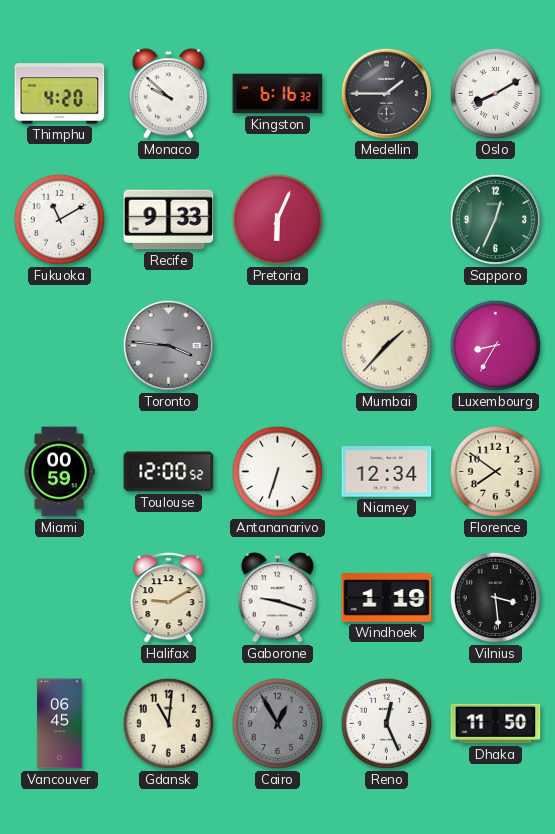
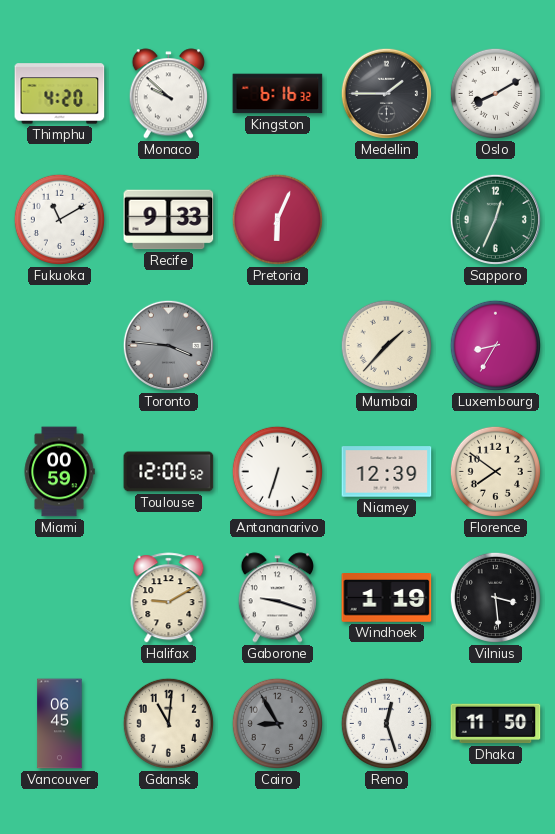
Niamey: 12:34 -> 12:39 (387, 472)
Cairo: 12:55 -> 8:55 (277, 723)
Reno: 12:26 -> 12:27 (386, 723)
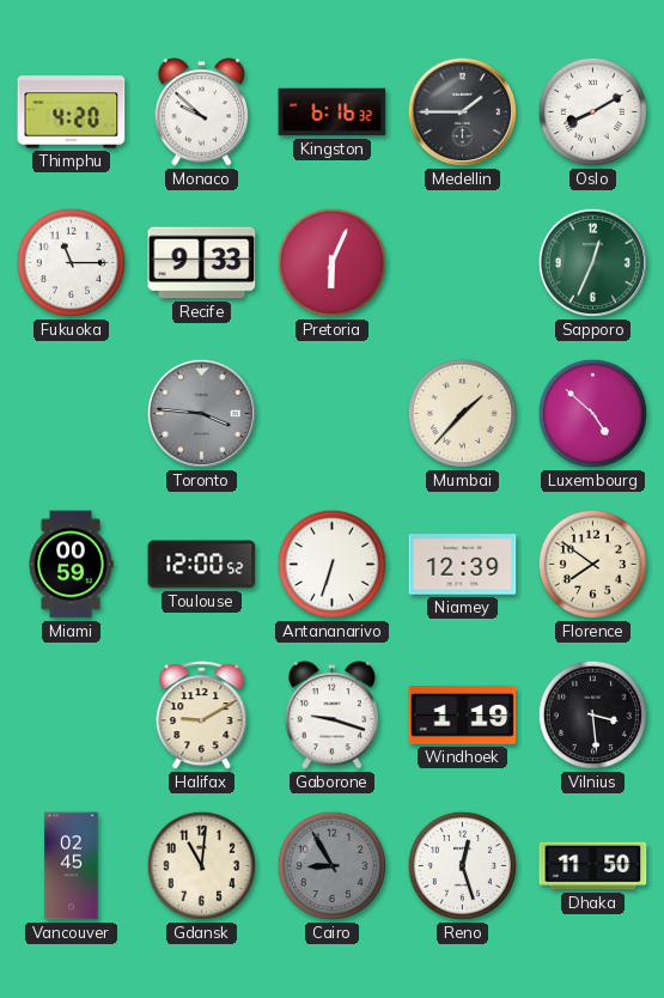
Fukuoka: 11:10 -> 11:15 (71, 262)
Luxembourg: 8:35 -> 4:52 (592, 413)
Vancouver: 06:45 -> 02:45 (72, 866)
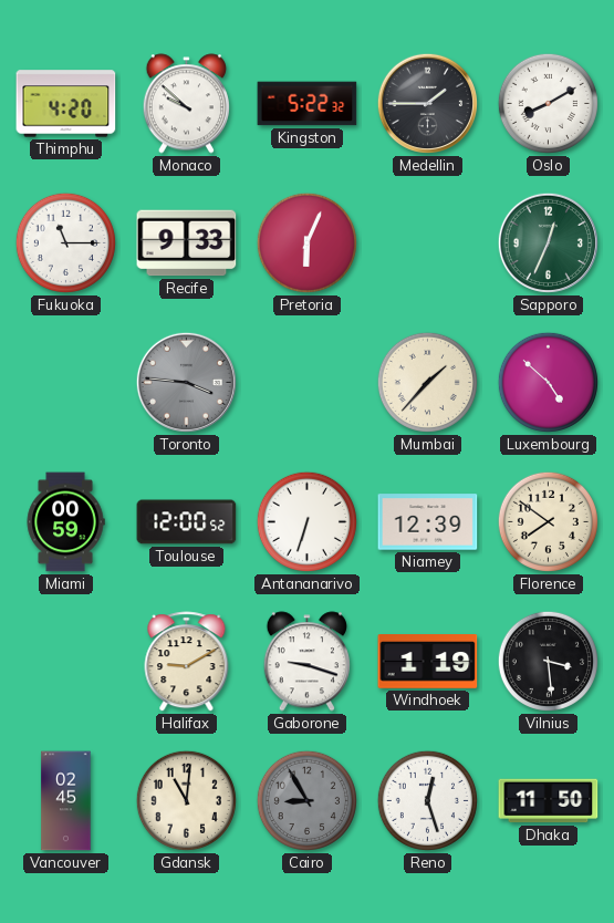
Kingston: 6:16 -> 5:22 (308, 104)
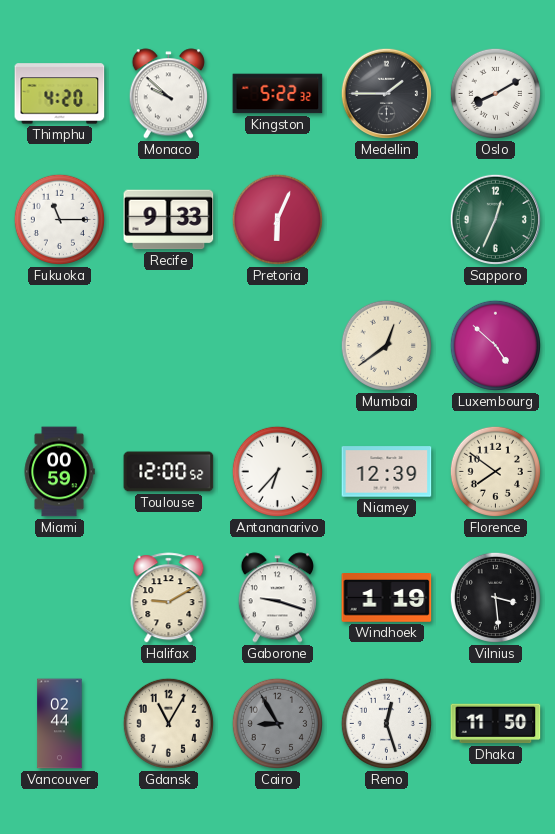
Toronto: 3:46 -> none (186, 382)
Mumbai: 1:37 -> 12:39 (386, 345)
Antananarivo: 6:33 -> 6:37 (277, 471)
Vancouver: 02:45 -> 02:44 (60, 724)
Gdansk: 11:01 -> 11:05 (168, 723)
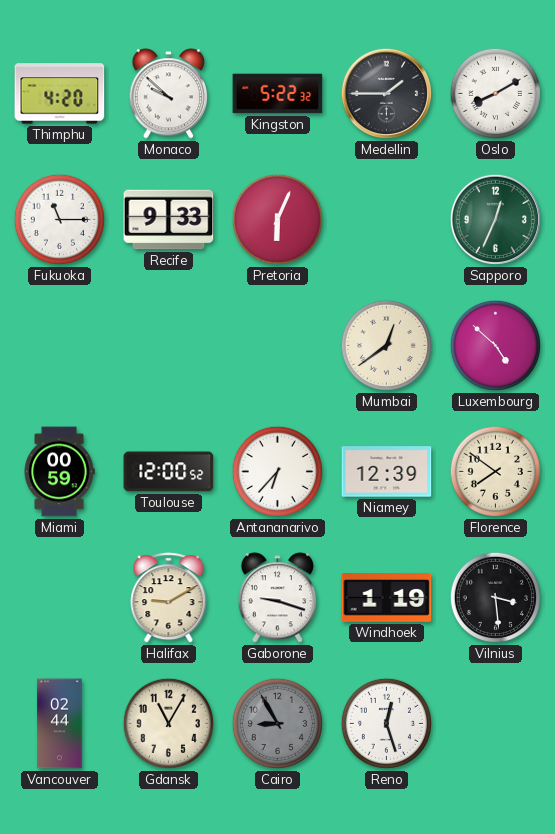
Dhaka: 11:50 -> none (496, 724)
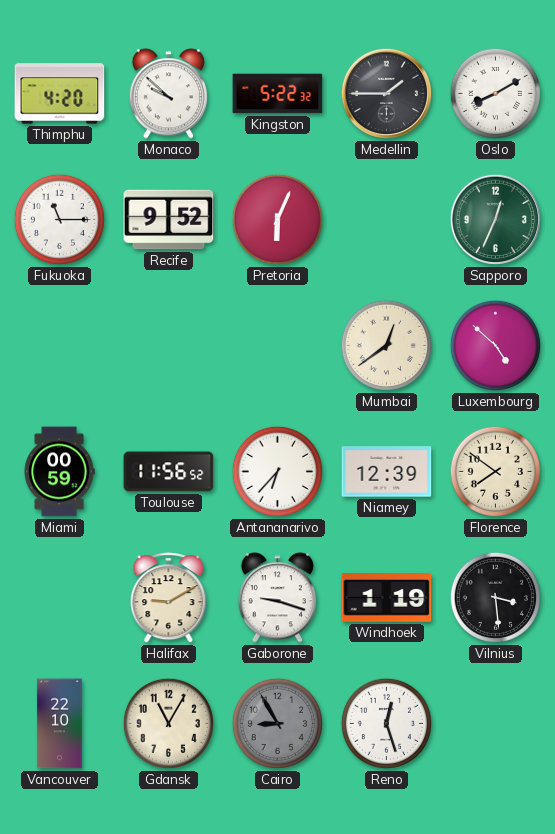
Recife: 9:33 -> 9:52 (169, 220)
Toulouse: 12:00 -> 11:56 (169, 472)
Vancouver: 02:44 -> 22:10 (60, 724)
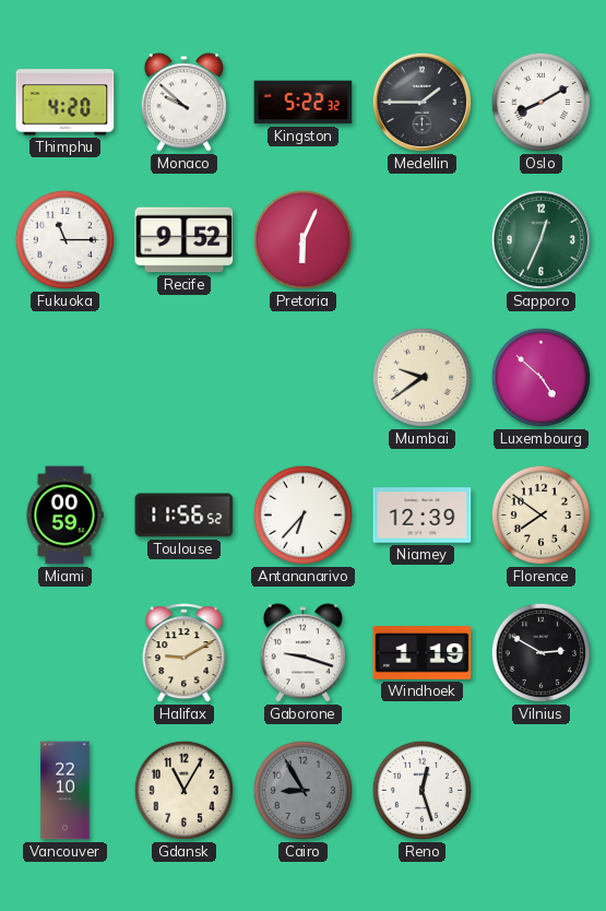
Mumbai: 12:39 -> 9:39 (421, 377)
Vilnius: 3:29 -> 2:50 (540, 652)
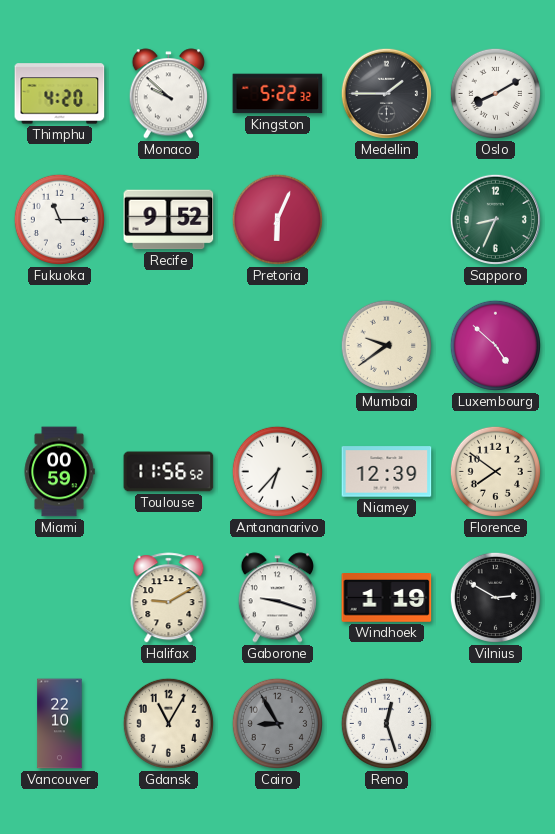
Sapporo: 12:34 -> 8:34 (495, 219)
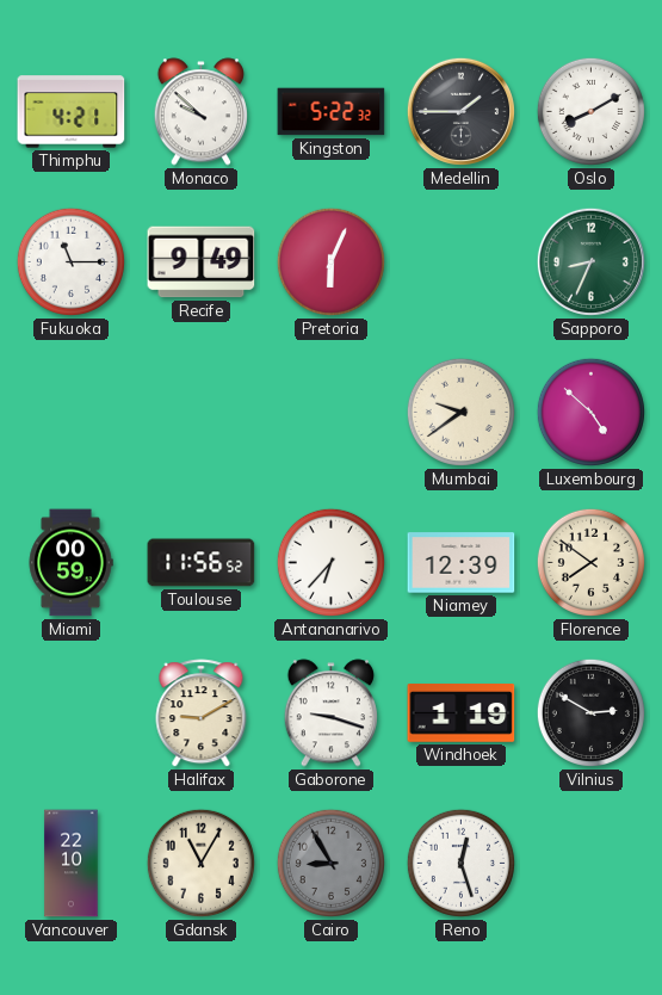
Thimphu: 4:20 -> 4:21 (72, 112)
Recife: 9:52 -> 9:49 (202, 262)
